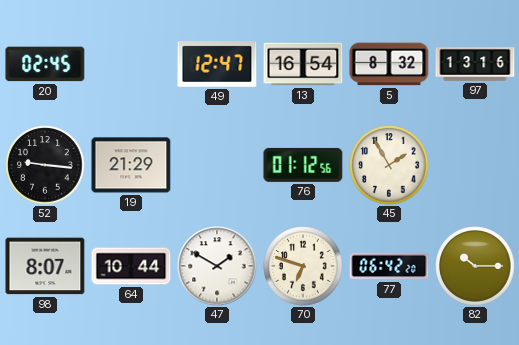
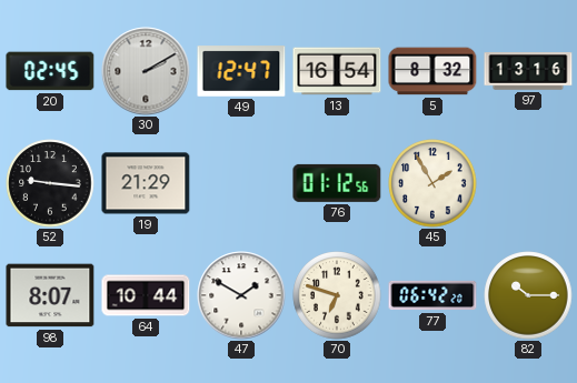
30: none -> 2:10 (146, 71)
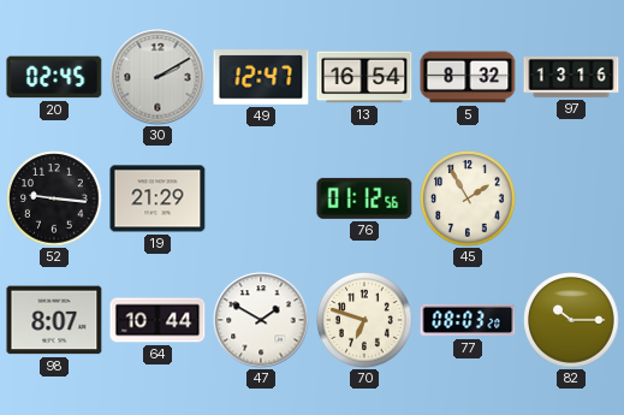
77: 06:42 -> 08:03 (468, 320)
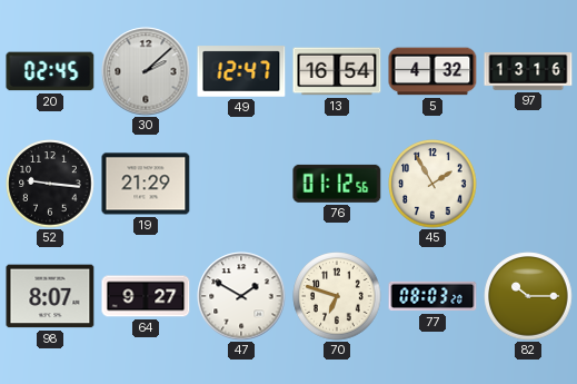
30: 2:10 -> 2:08 (146, 71)
5: 8:32 -> 4:32 (432, 71)
64: 10:44 -> 9:27 (146, 296)
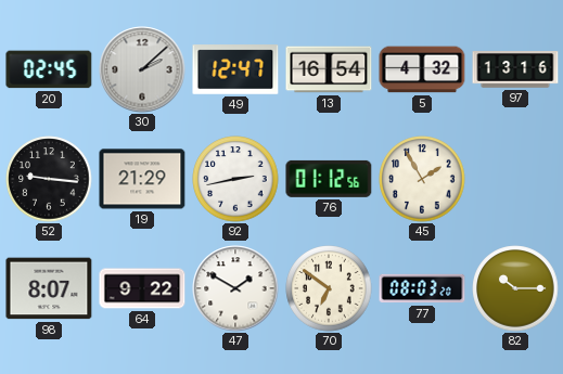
92: none -> 2:43 (235, 179)
64: 9:27 -> 9:22 (142, 288)
70: 6:48 -> 6:51 (329, 288)
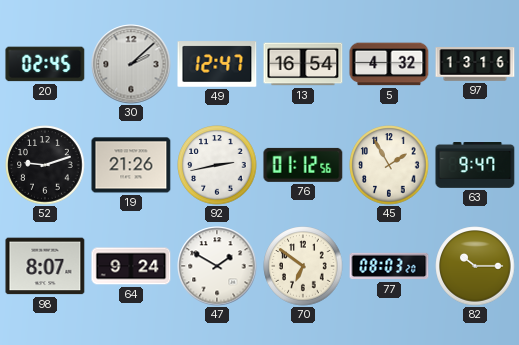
52: 9:16 -> 9:12 (45, 165)
19: 21:29 -> 21:26 (131, 165)
63: none -> 9:47 (475, 166)
64: 9:22 -> 9:24 (131, 266)
